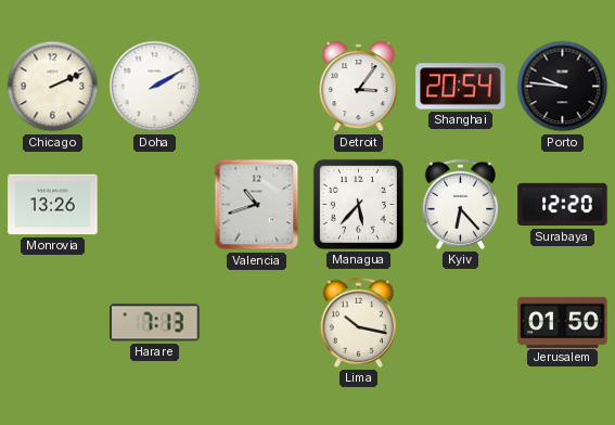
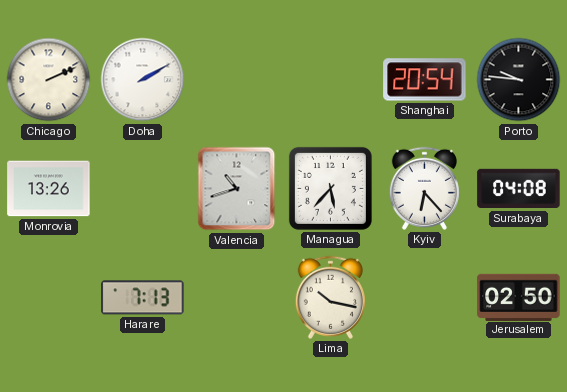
Detroit: 3:06 -> none (359, 87)
Surabaya: 12:20 -> 04:08 (519, 189)
Jerusalem: 01:50 -> 02:50 (519, 297)
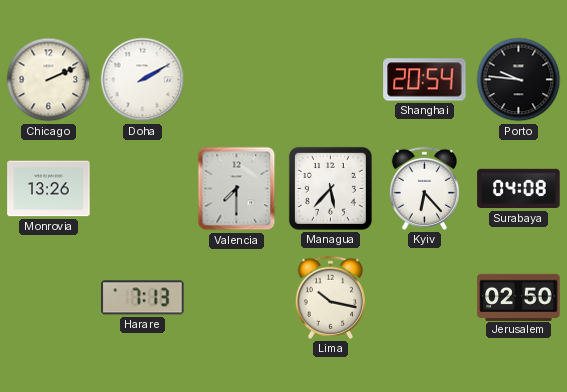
Valencia: 10:42 -> 7:30 (237, 189)
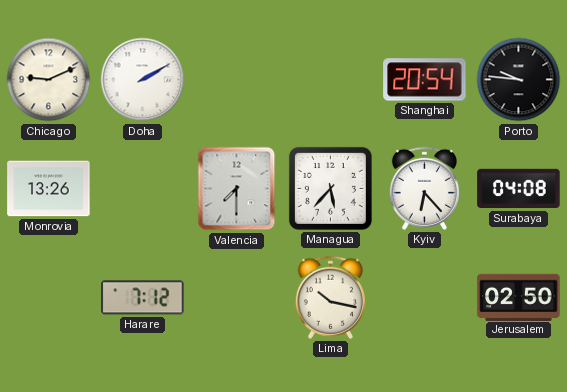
Chicago: 2:11 -> 9:11 (49, 80)
Harare: 7:13 -> 7:12 (143, 298)
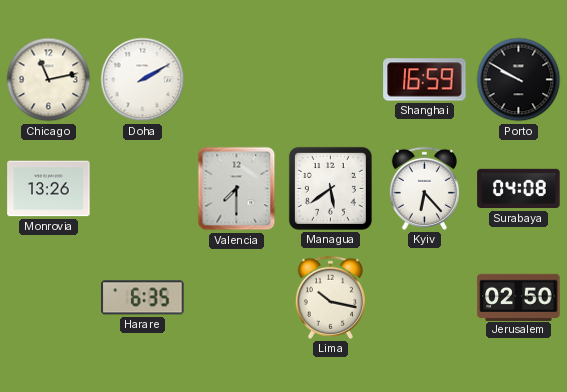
Chicago: 9:11 -> 11:13 (49, 80)
Shanghai: 20:54 -> 16:59 (425, 80)
Porto: 9:46 -> 9:50 (519, 80)
Managua: 5:37 -> 5:39 (330, 188)
Harare: 7:12 -> 6:35 (143, 298)
